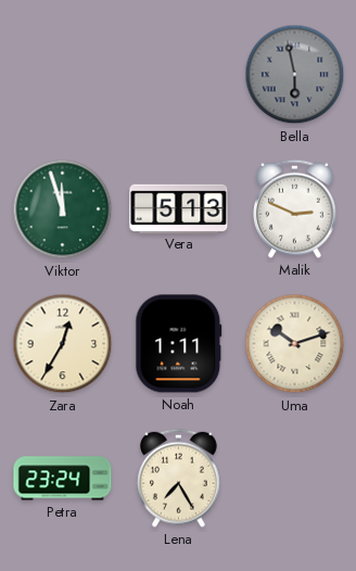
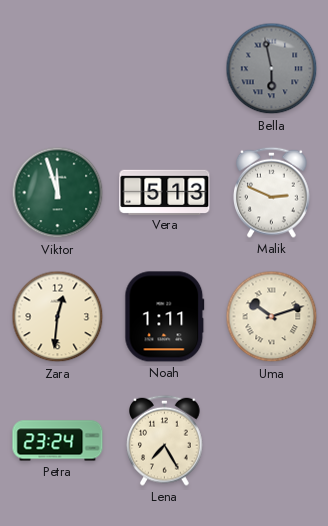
Zara: 12:35 -> 12:31 (58, 317)
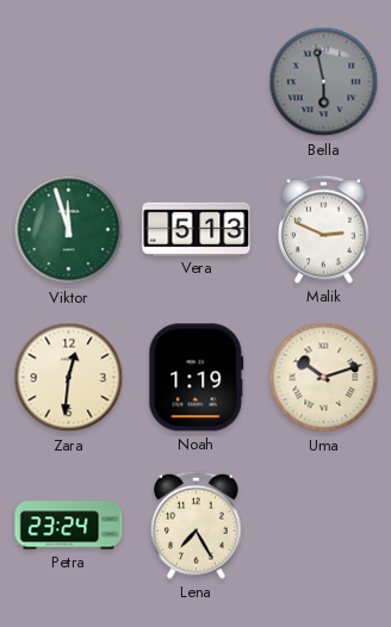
Noah: 1:11 -> 1:19 (197, 378)
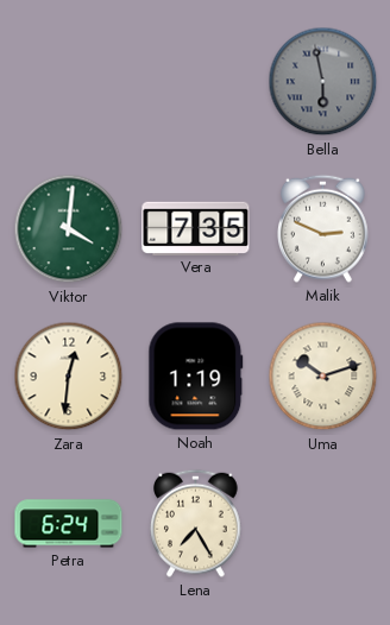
Viktor: 11:57 -> 4:01 (69, 229)
Vera: 5:13 -> 7:35 (196, 228)
Petra: 23:24 -> 6:24 (69, 524)
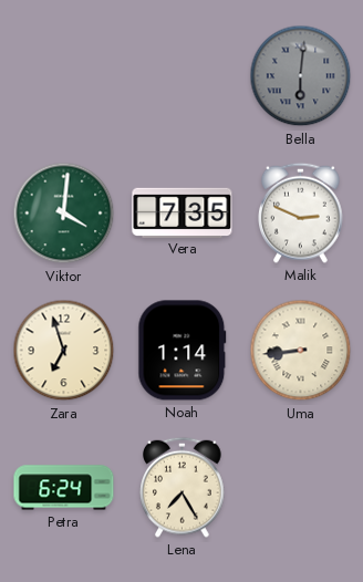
Bella: 5:58 -> 6:01 (301, 76)
Zara: 12:31 -> 6:57 (64, 351)
Noah: 1:19 -> 1:14 (183, 351)
Uma: 10:12 -> 8:44 (301, 351)
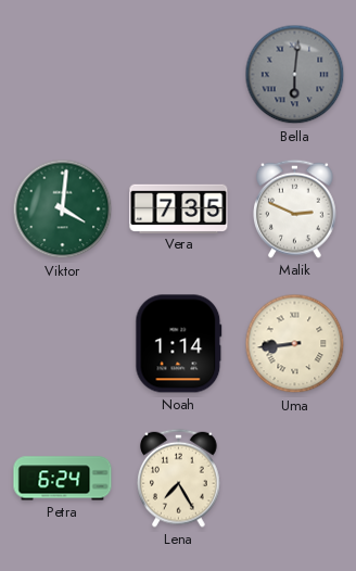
Zara: 6:57 -> none (64, 351)
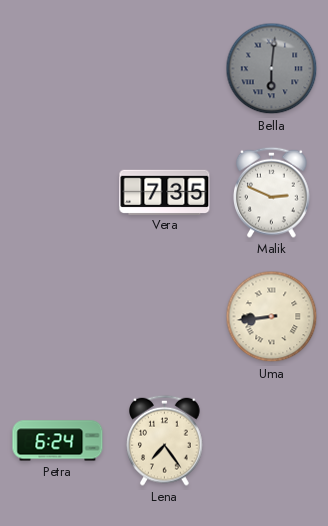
Viktor: 4:01 -> none (63, 210)
Noah: 1:14 -> none (179, 344)
Lena: 7:25 -> 7:24 (165, 440)
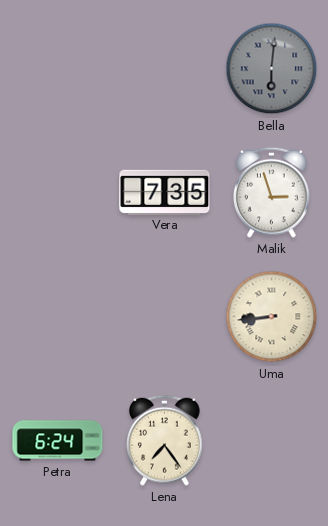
Malik: 2:49 -> 2:57 (272, 192)
